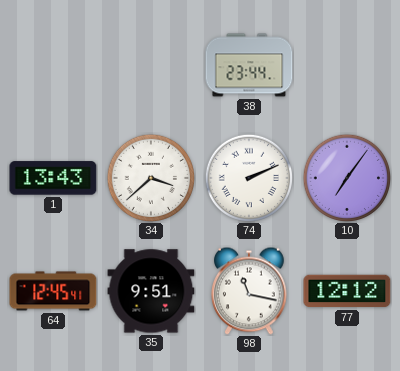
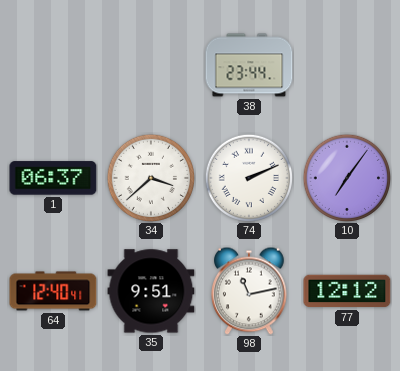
1: 13:43 -> 06:37 (53, 178)
64: 12:45 -> 12:40 (53, 291)
98: 11:17 -> 11:13 (250, 291)
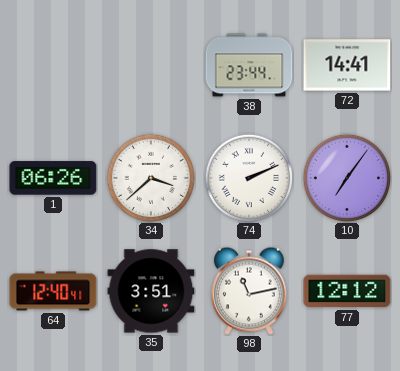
72: none -> 14:41 (347, 65)
1: 06:37 -> 06:26 (53, 178)
35: 9:51 -> 3:51 (151, 291)
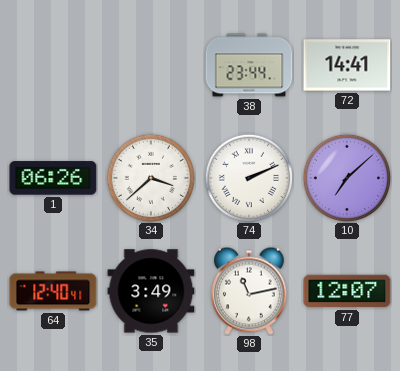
10: 7:06 -> 7:08 (346, 177)
35: 3:51 -> 3:49 (151, 291)
77: 12:12 -> 12:07 (347, 291)
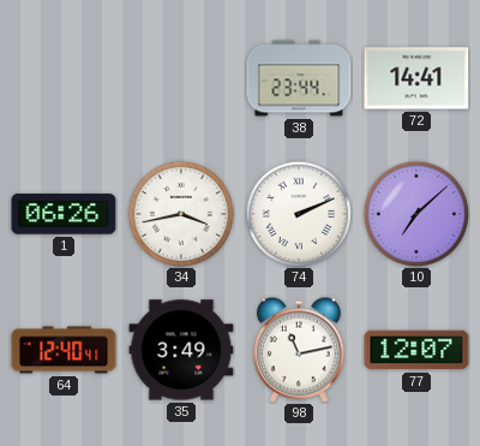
34: 3:38 -> 3:43 (180, 213)
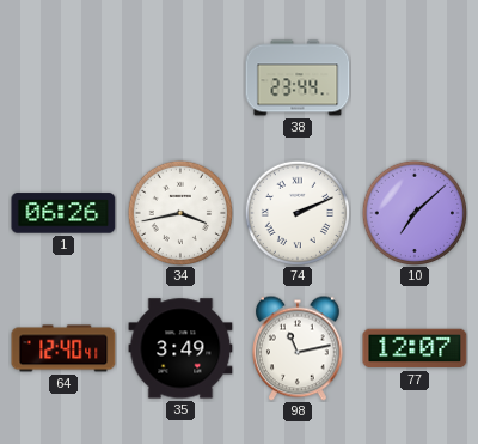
72: 14:41 -> none (416, 78)
